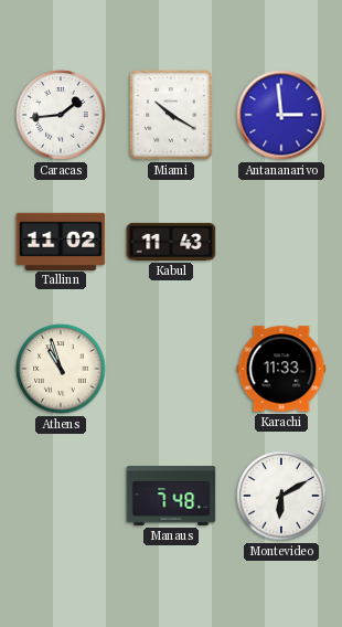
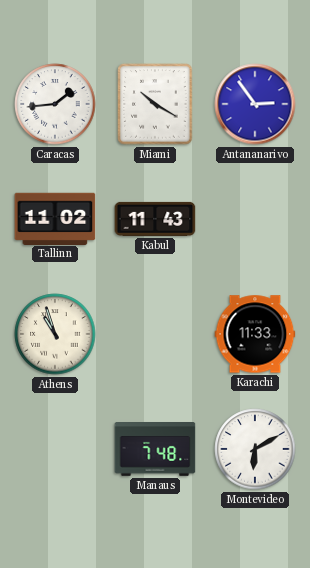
Antananarivo: 2:59 -> 2:54 (255, 104)
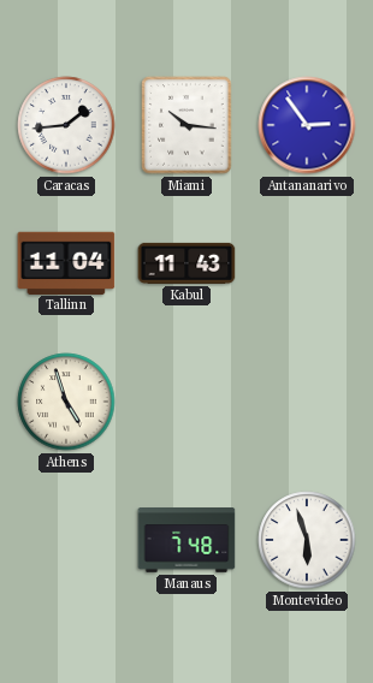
Miami: 10:20 -> 10:16 (186, 125)
Tallinn: 11:02 -> 11:04 (66, 262)
Athens: 10:57 -> 4:57 (66, 402)
Karachi: 11:33 -> none (255, 334)
Montevideo: 6:10 -> 5:57 (307, 540)
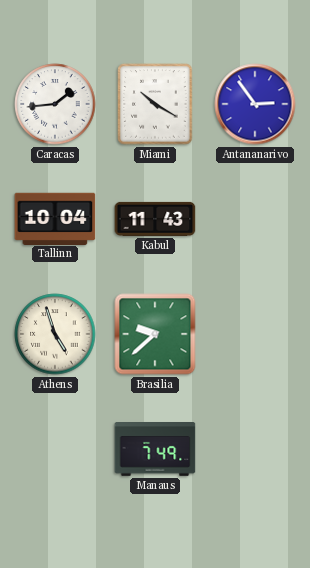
Miami: 10:16 -> 10:20 (155, 104)
Tallinn: 11:04 -> 10:04 (55, 218)
Brasilia: none -> 9:38 (155, 334)
Manaus: 7:48 -> 7:49 (155, 450)
Montevideo: 5:57 -> none (307, 540)
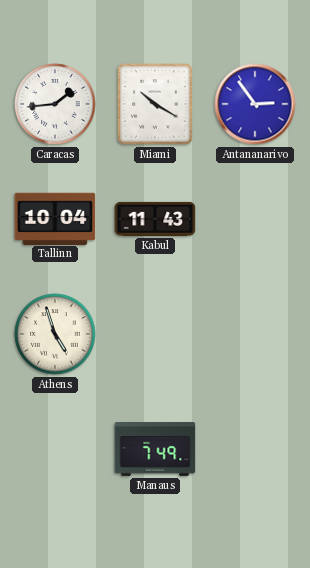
Brasilia: 9:38 -> none (155, 334)
